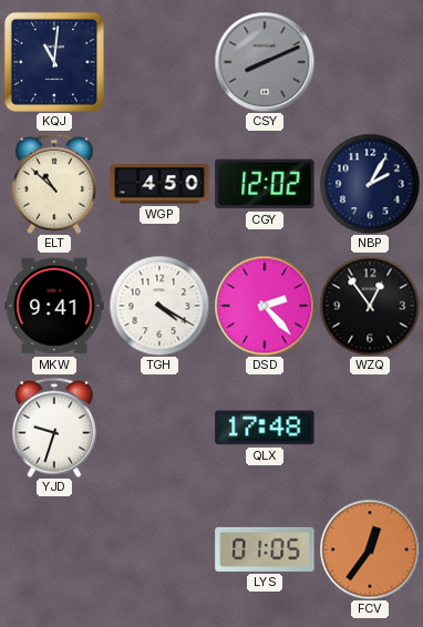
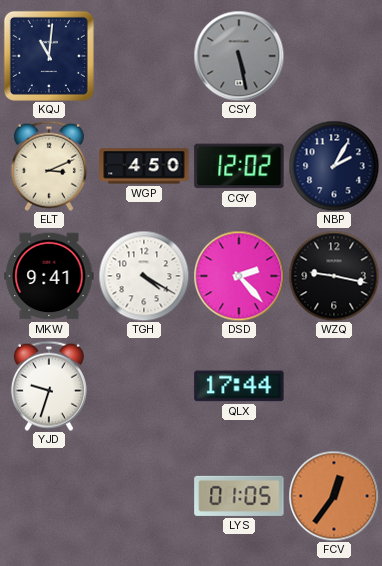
CSY: 8:11 -> 5:28 (239, 56)
ELT: 10:52 -> 3:11 (49, 166)
WZQ: 12:54 -> 9:17 (334, 276)
QLX: 17:48 -> 17:44 (239, 386)
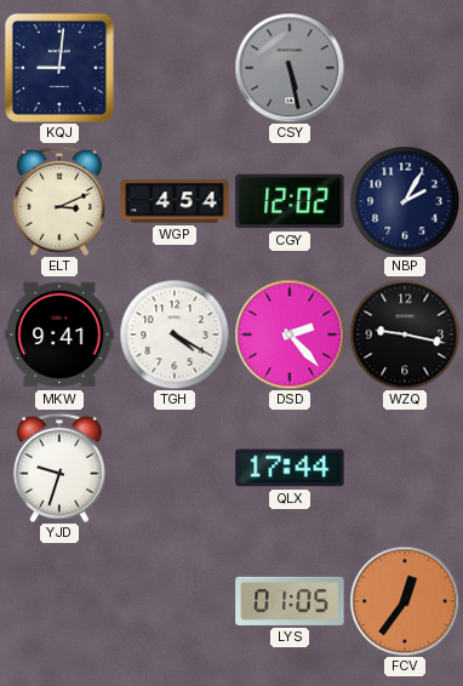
KQJ: 11:01 -> 9:01 (59, 68)
WGP: 4:50 -> 4:54 (175, 201)
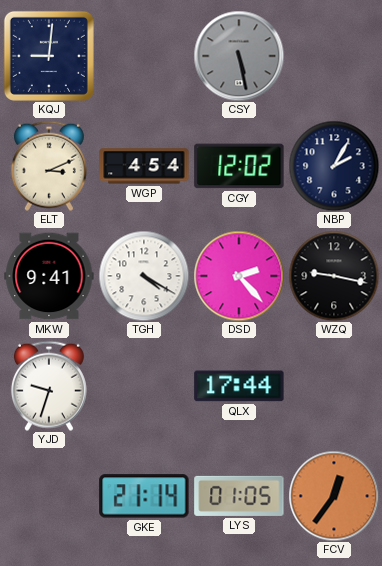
GKE: none -> 21:14 (144, 496)
